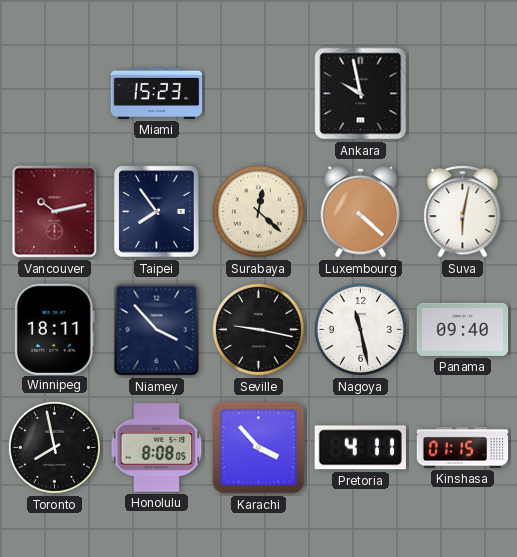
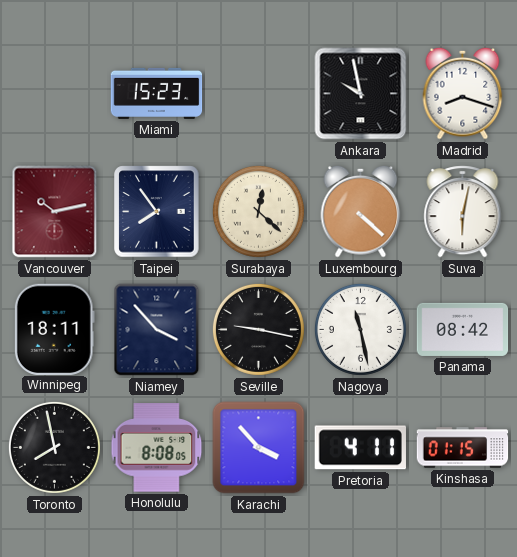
Madrid: none -> 8:18 (463, 93)
Panama: 09:40 -> 08:42 (463, 329)
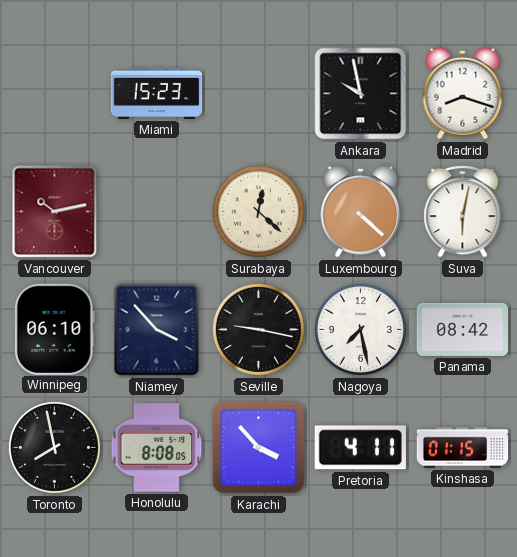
Taipei: 7:54 -> none (157, 212)
Winnipeg: 18:11 -> 06:10 (54, 329)
Nagoya: 11:28 -> 7:28 (360, 329)
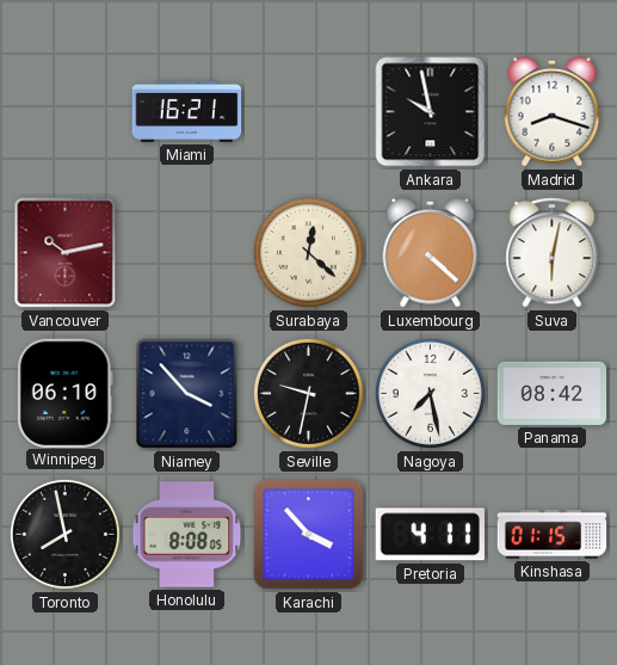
Miami: 15:23 -> 16:21 (187, 111)
Seville: 9:17 -> 9:32 (308, 393)
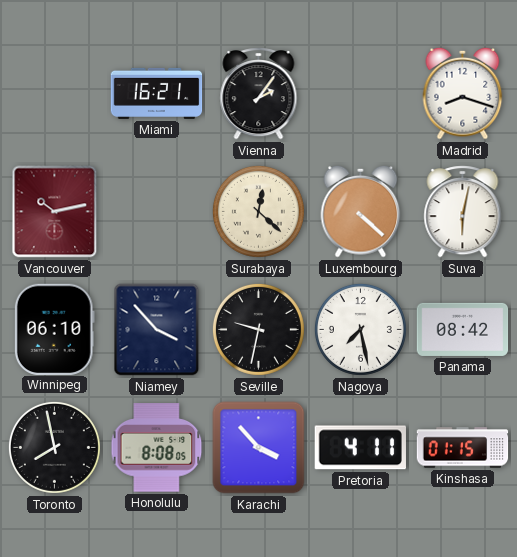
Vienna: none -> 2:06 (259, 94)
Ankara: 9:58 -> none (431, 112)
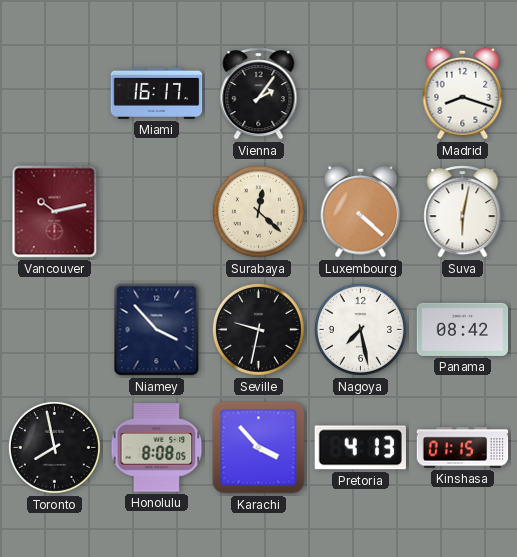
Miami: 16:21 -> 16:17 (157, 93)
Winnipeg: 06:10 -> none (54, 329)
Pretoria: 4:11 -> 4:13 (360, 448)
